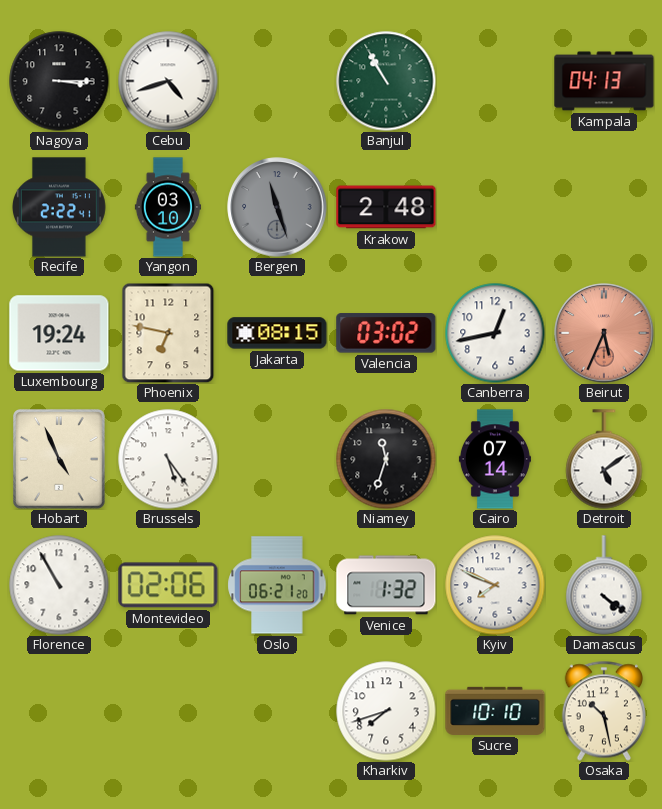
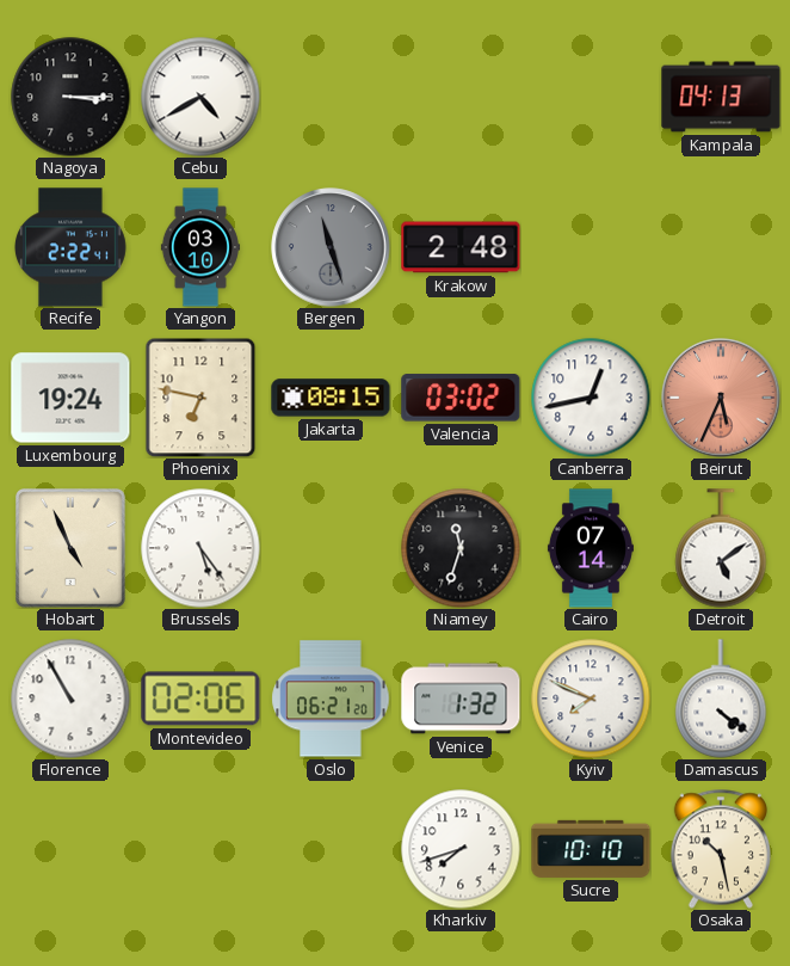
Cebu: 4:42 -> 4:40 (200, 97)
Banjul: 10:55 -> none (386, 81)
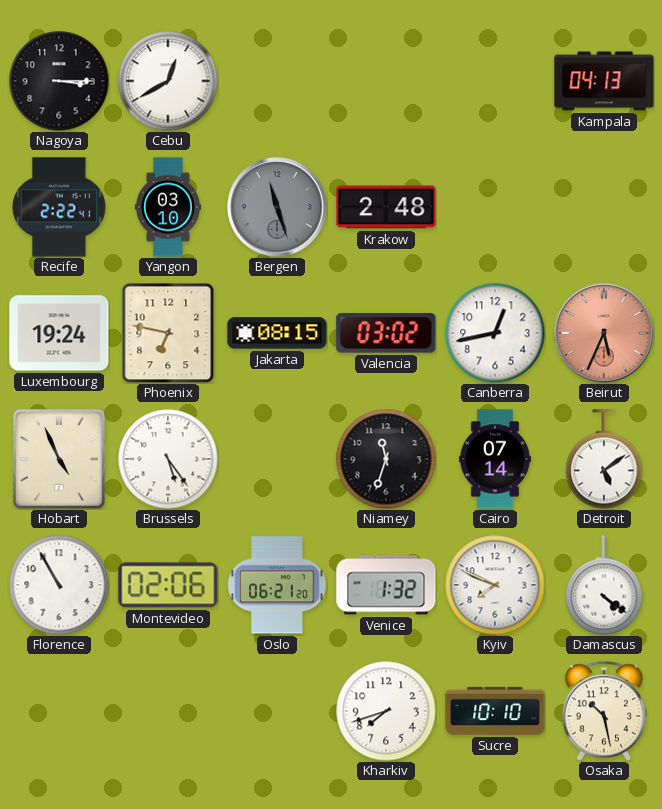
Cebu: 4:40 -> 12:40 (168, 81)
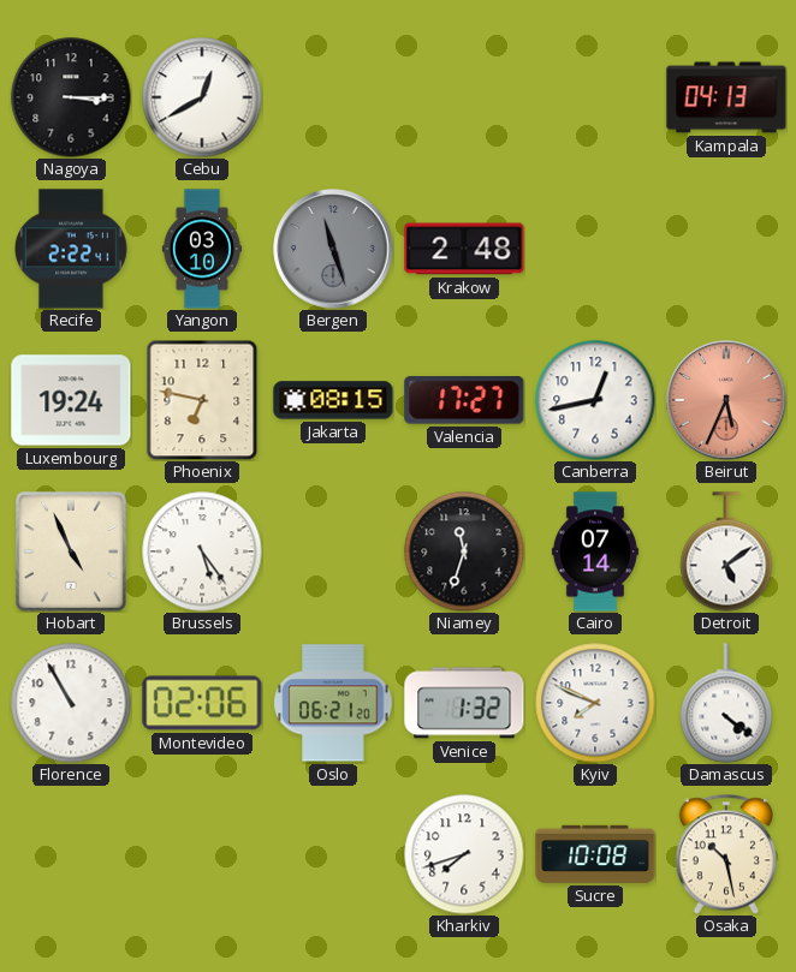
Valencia: 03:02 -> 17:27 (464, 400)
Sucre: 10:10 -> 10:08 (595, 854)
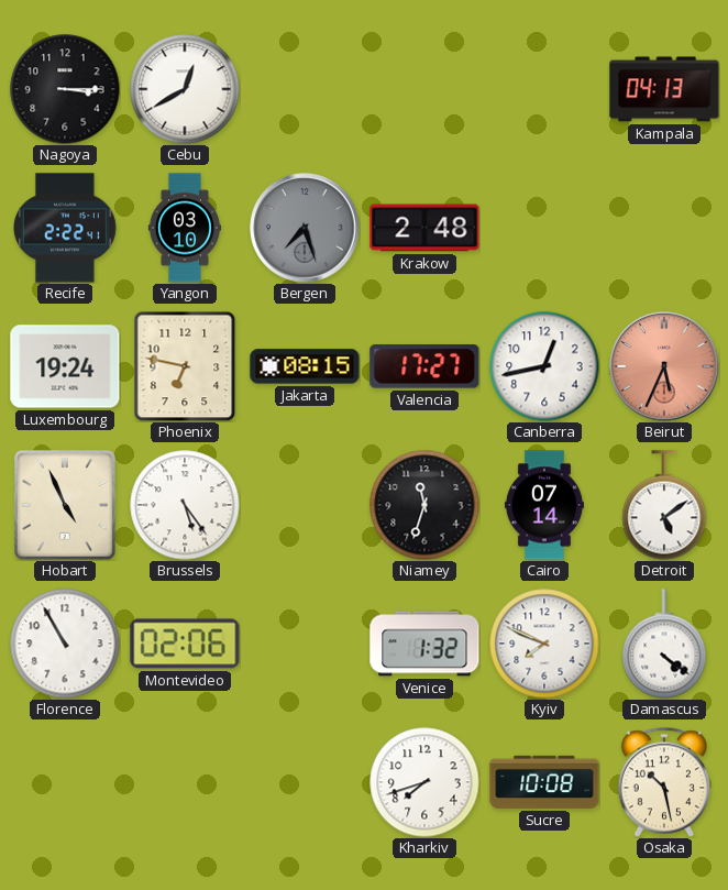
Bergen: 11:27 -> 7:27 (305, 228)
Oslo: 06:21 -> none (333, 703)
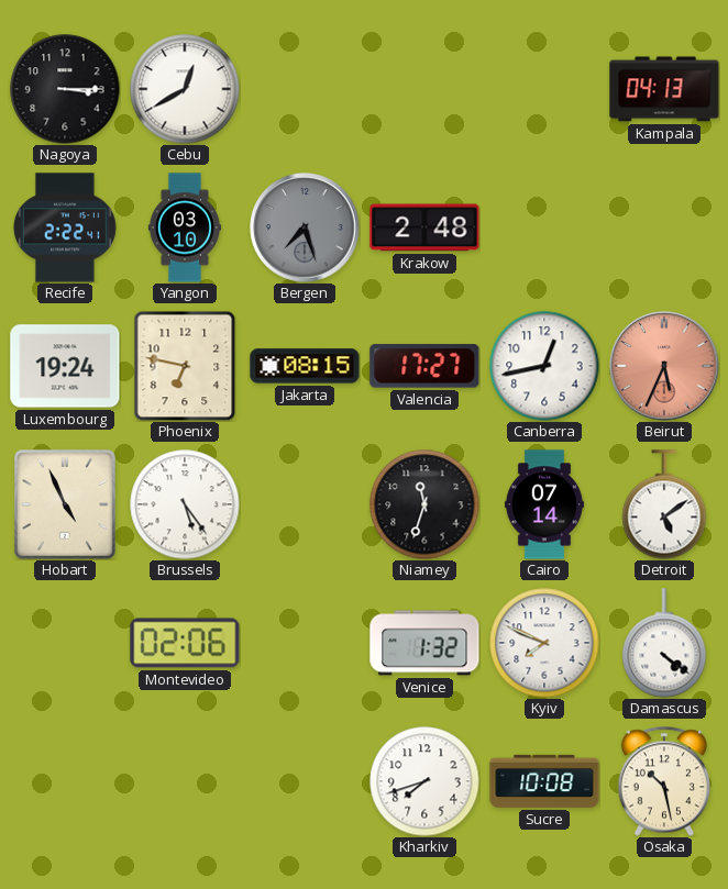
Florence: 10:55 -> none (65, 644)
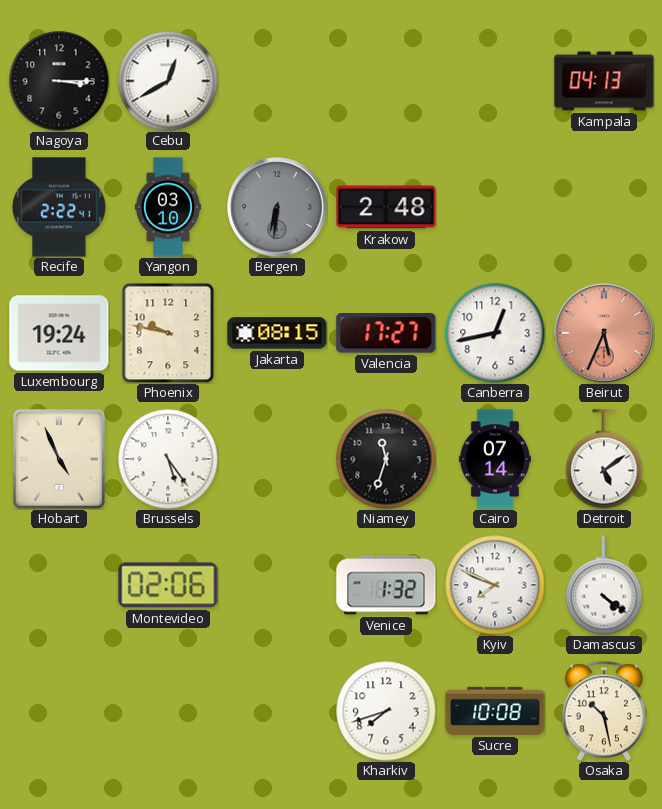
Bergen: 7:27 -> 6:31 (277, 207)
Phoenix: 6:47 -> 9:47 (168, 333)
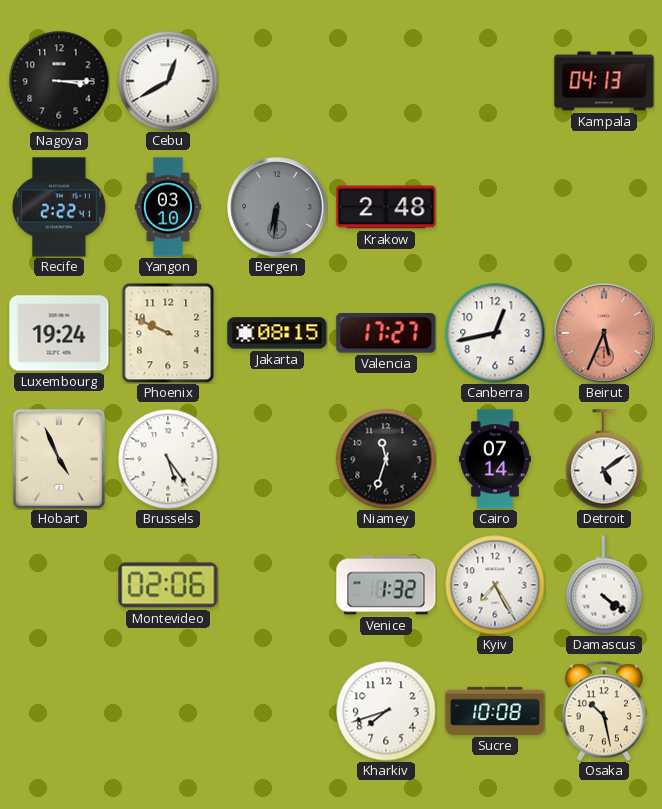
Phoenix: 9:47 -> 9:49 (168, 333)
Kyiv: 7:49 -> 7:25 (495, 585)
